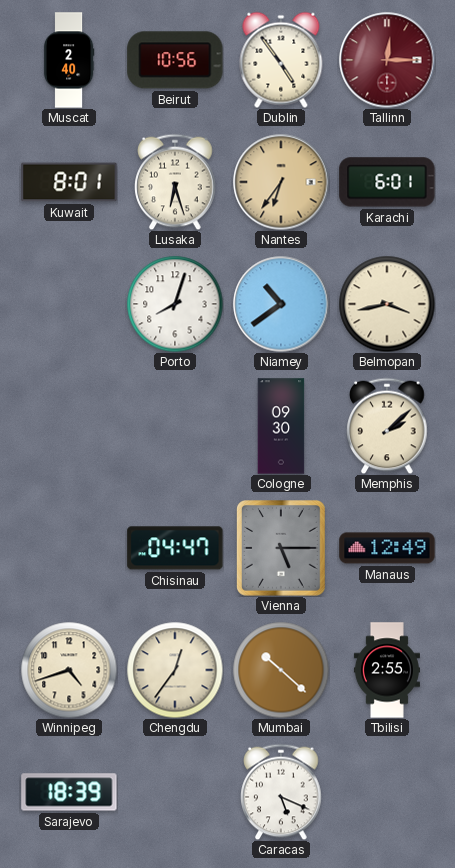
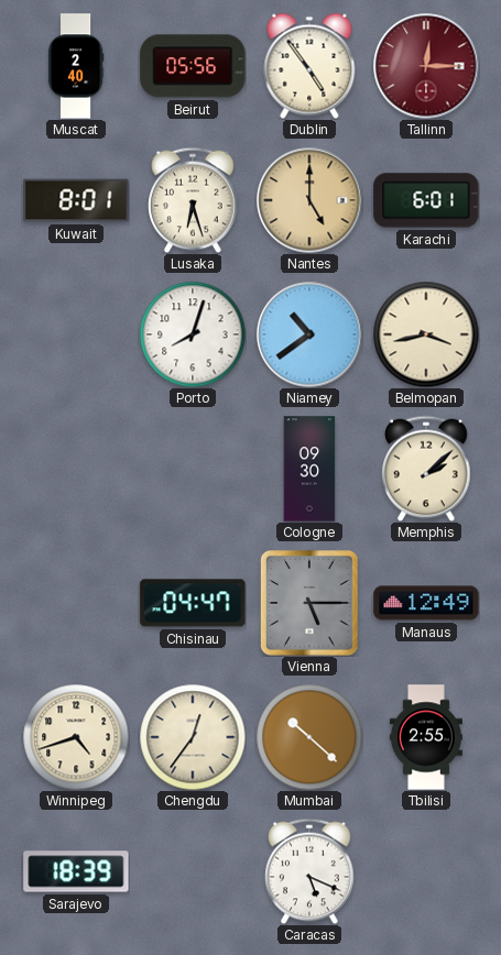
Beirut: 10:56 -> 05:56 (193, 66)
Nantes: 6:36 -> 5:00 (309, 200)
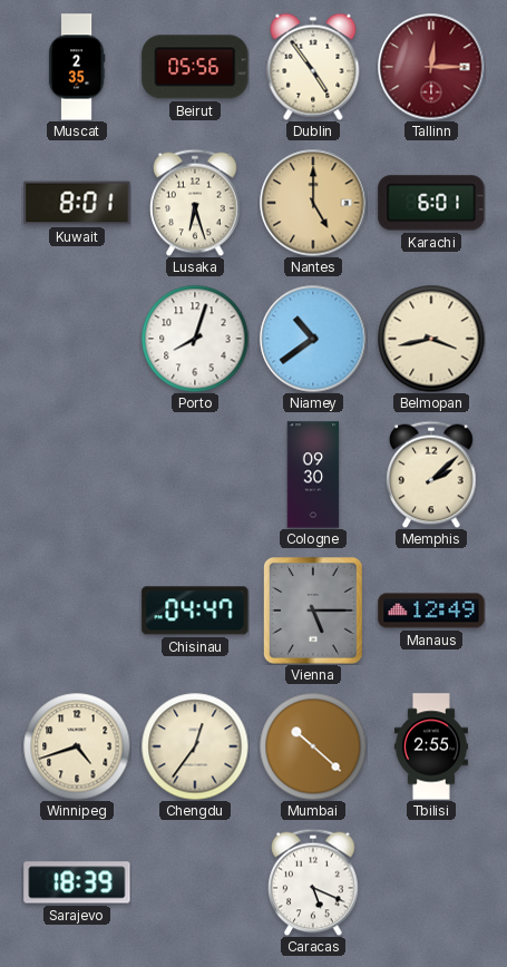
Muscat: 2:40 -> 2:35 (77, 67)
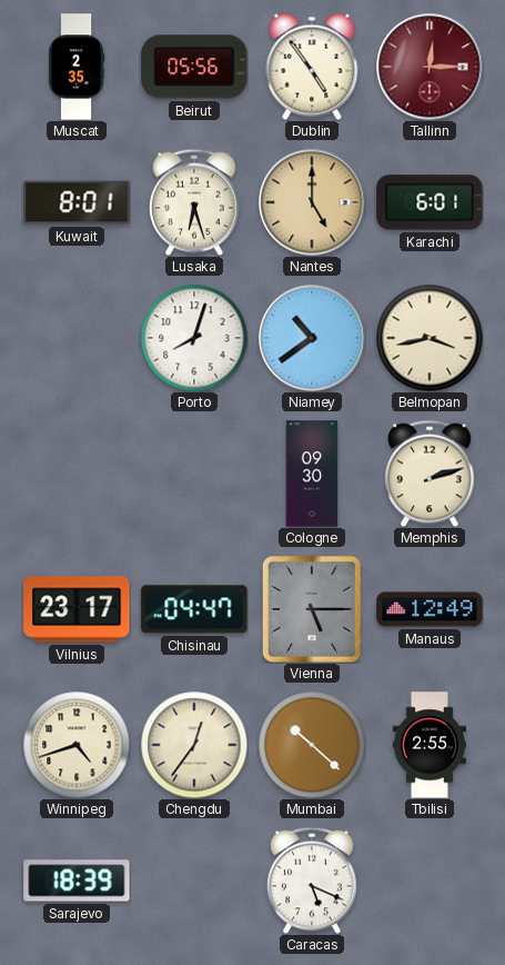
Memphis: 2:08 -> 2:12 (430, 474)
Vilnius: none -> 23:17 (77, 609)
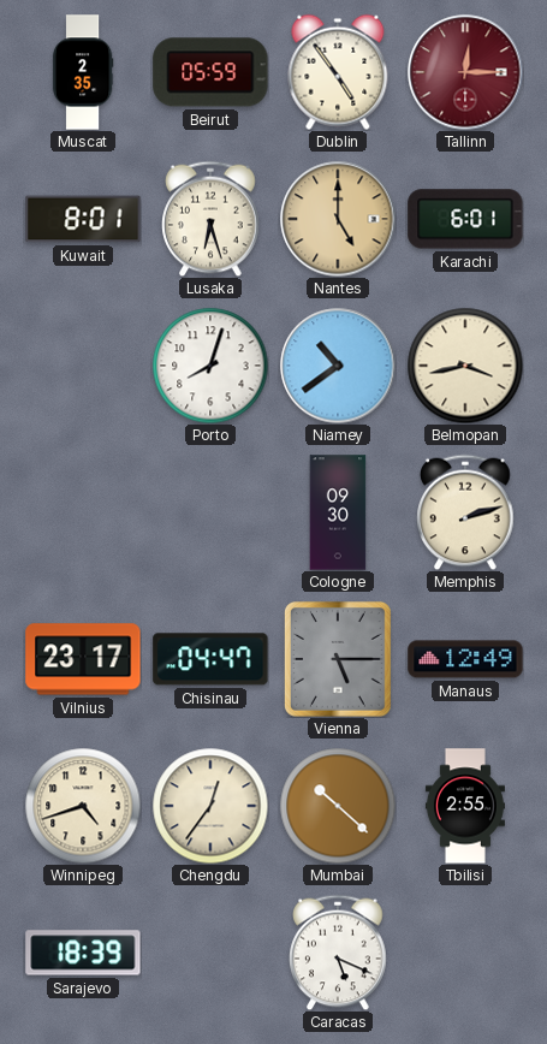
Beirut: 05:56 -> 05:59 (210, 72)
